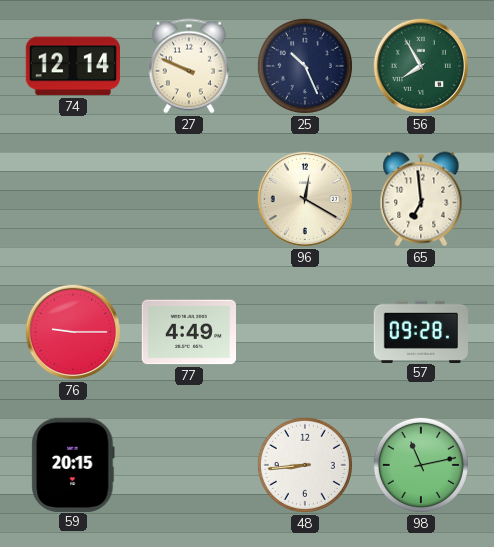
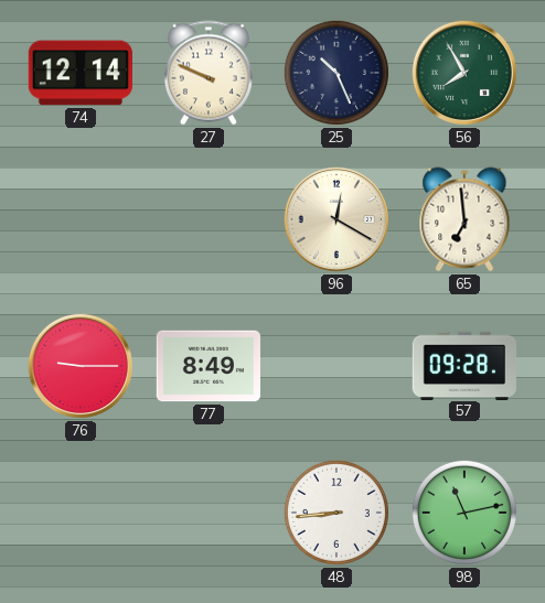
77: 4:49 -> 8:49 (207, 366)
59: 20:15 -> none (73, 464)
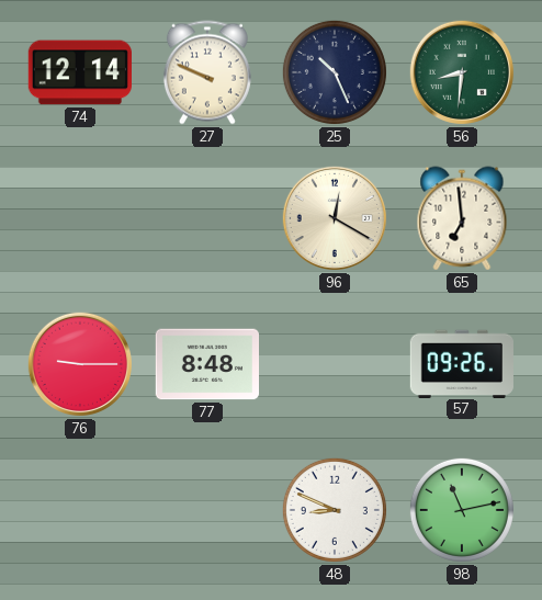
56: 7:55 -> 8:31 (462, 72)
77: 8:49 -> 8:48 (206, 364)
57: 09:28 -> 09:26 (462, 363)
48: 8:44 -> 8:49 (335, 510)
